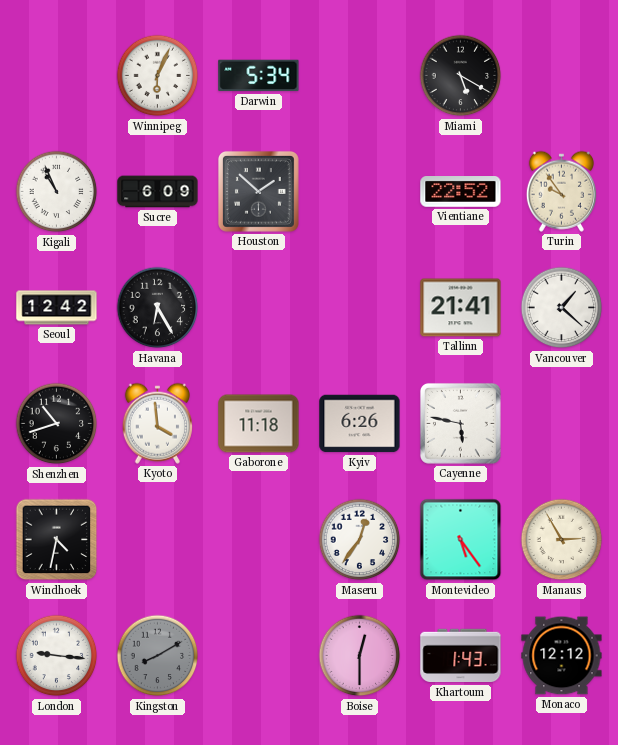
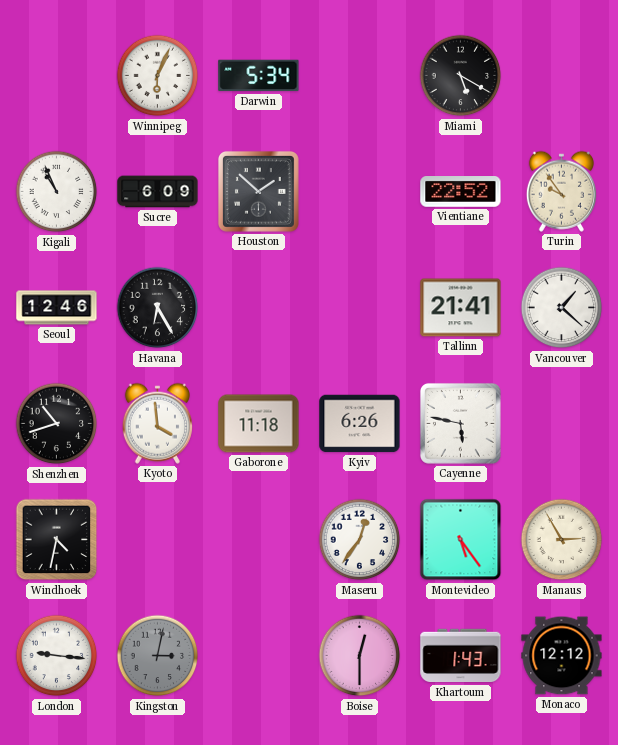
Seoul: 12:42 -> 12:46 (57, 308)
Kingston: 8:10 -> 3:02 (158, 656)
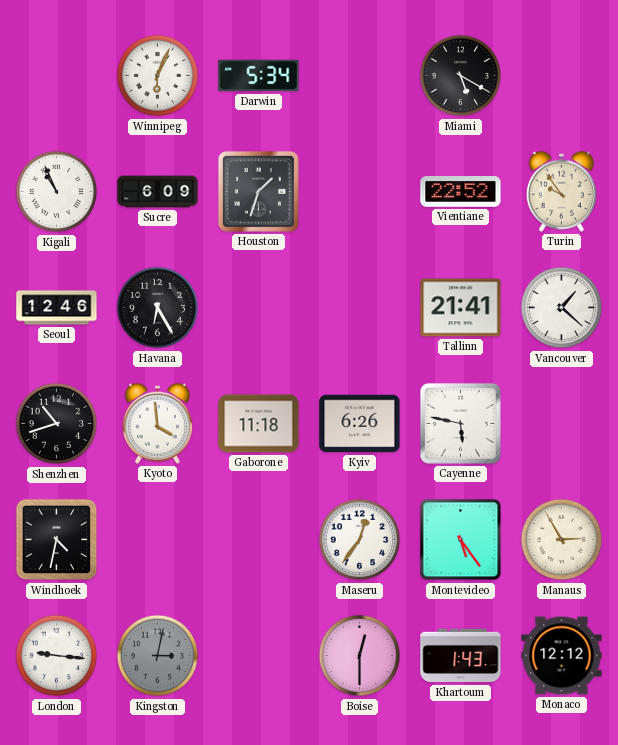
Houston: 1:52 -> 1:33 (258, 191)
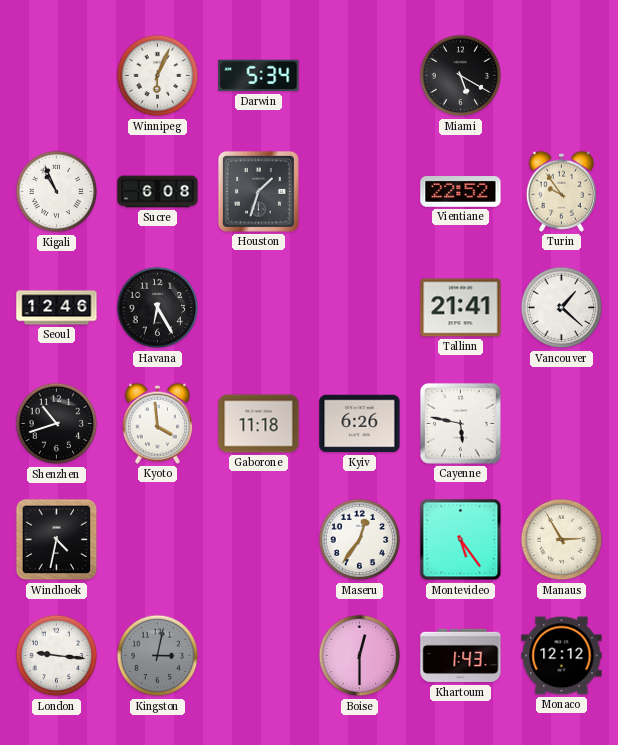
Sucre: 6:09 -> 6:08 (158, 192)
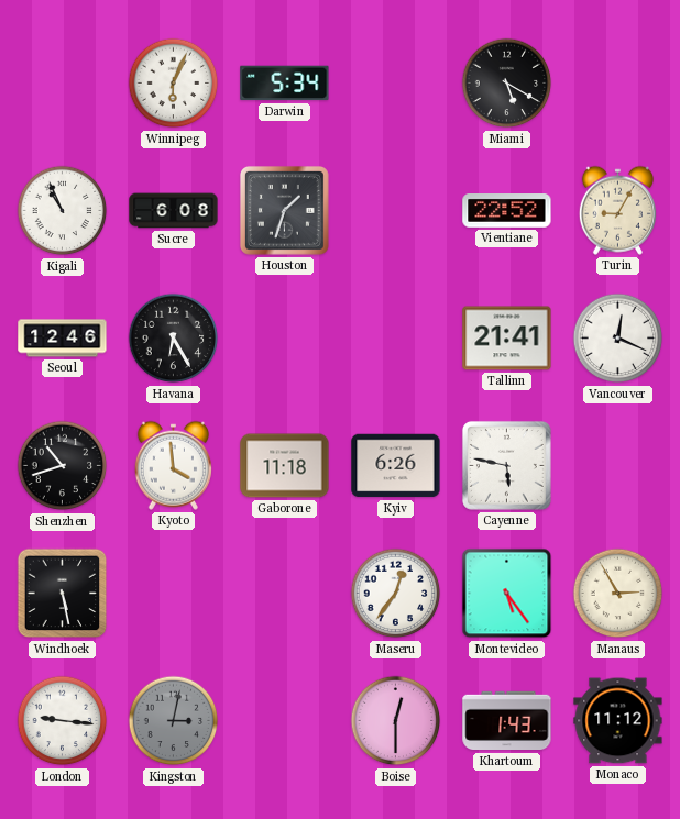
Turin: 9:54 -> 9:05 (617, 210)
Vancouver: 1:22 -> 12:19 (618, 339)
Windhoek: 4:32 -> 5:28 (63, 594)
Monaco: 12:12 -> 11:12 (618, 721)
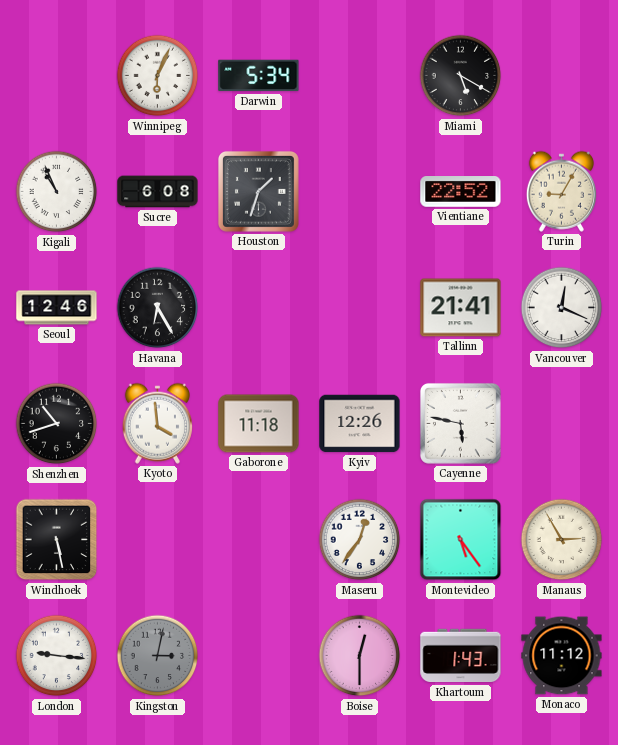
Kyiv: 6:26 -> 12:26 (360, 424)
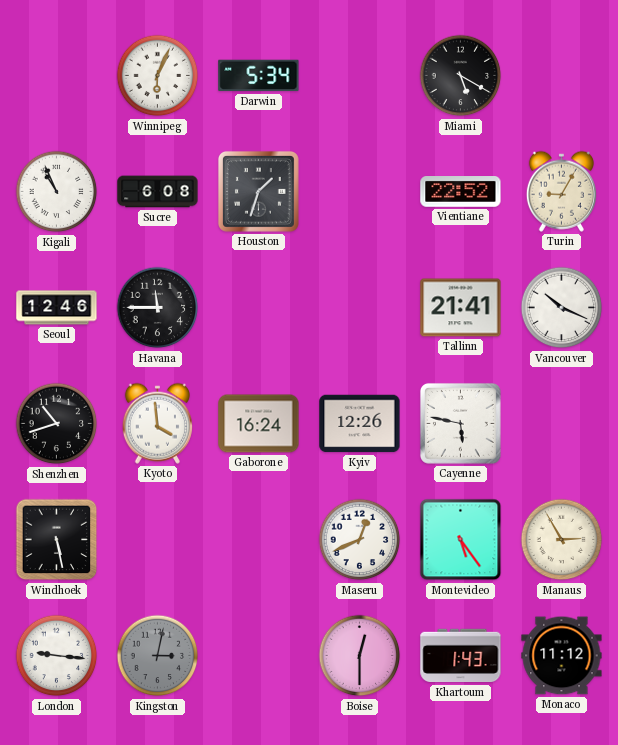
Havana: 6:25 -> 11:45 (158, 308)
Vancouver: 12:19 -> 10:19 (562, 308)
Gaborone: 11:18 -> 16:24 (259, 424)
Maseru: 12:36 -> 12:41 (360, 540)
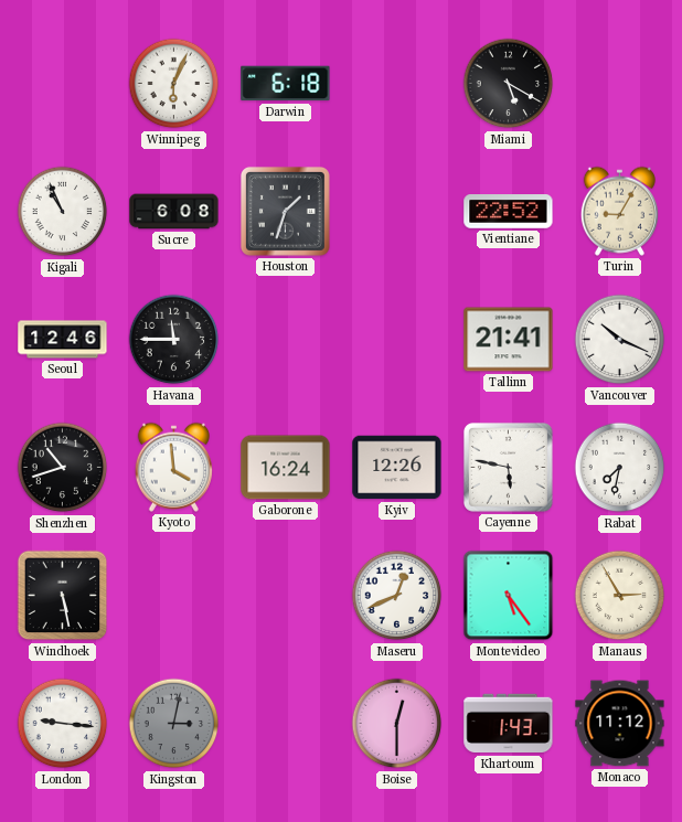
Darwin: 5:34 -> 6:18 (286, 84)
Rabat: none -> 7:32 (620, 468)
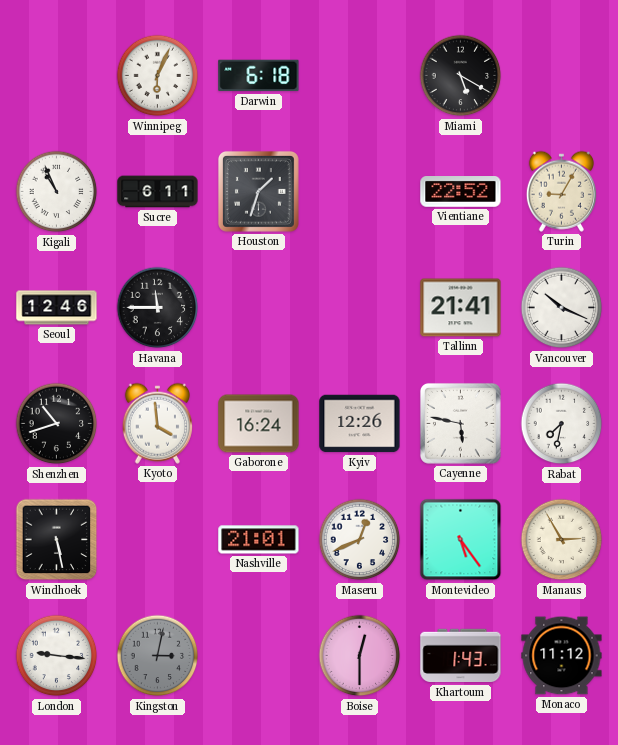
Sucre: 6:08 -> 6:11 (158, 192)
Nashville: none -> 21:01 (259, 540)
